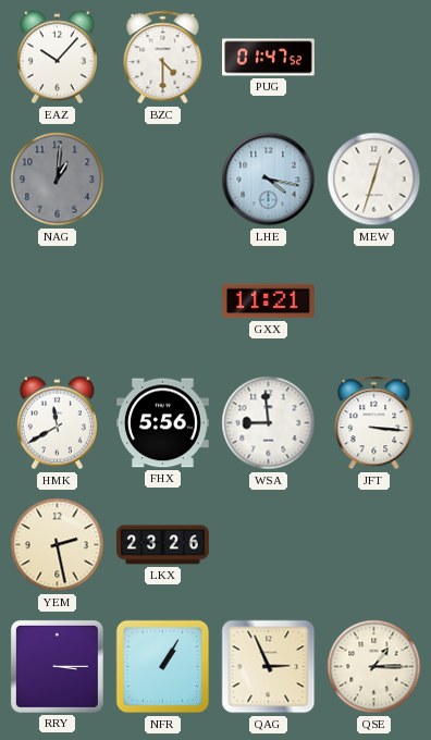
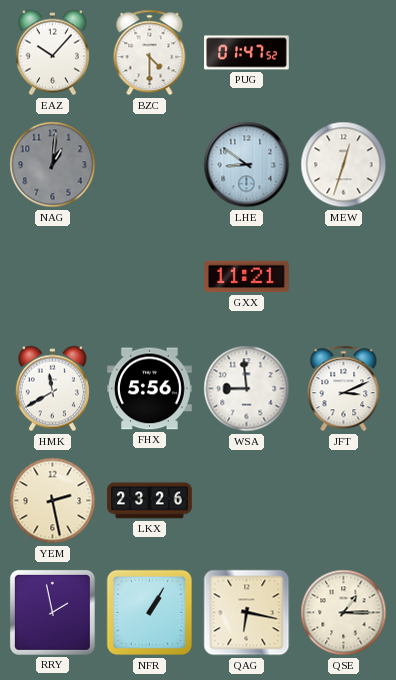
LHE: 4:17 -> 8:51 (247, 165)
JFT: 3:16 -> 3:11 (344, 389)
RRY: 3:15 -> 1:58 (52, 612)
QAG: 2:56 -> 6:17 (247, 613)
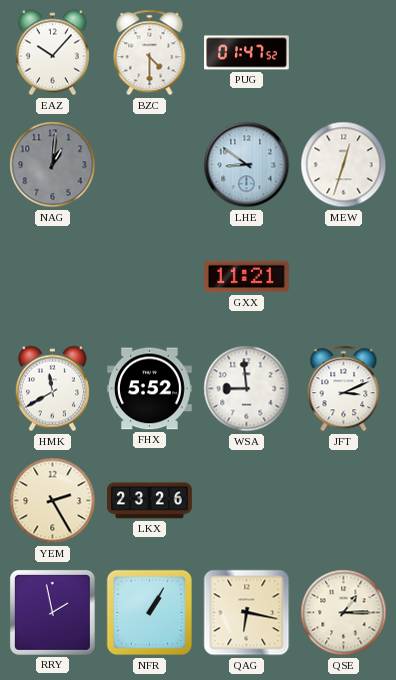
FHX: 5:56 -> 5:52 (150, 389)
YEM: 2:28 -> 2:25 (53, 501)
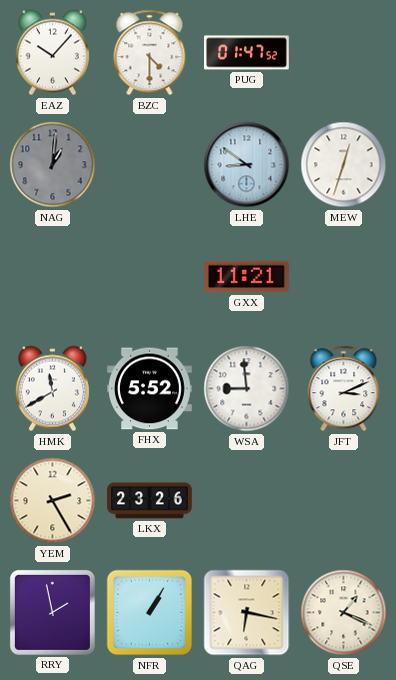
QSE: 1:15 -> 1:19 (344, 613)
